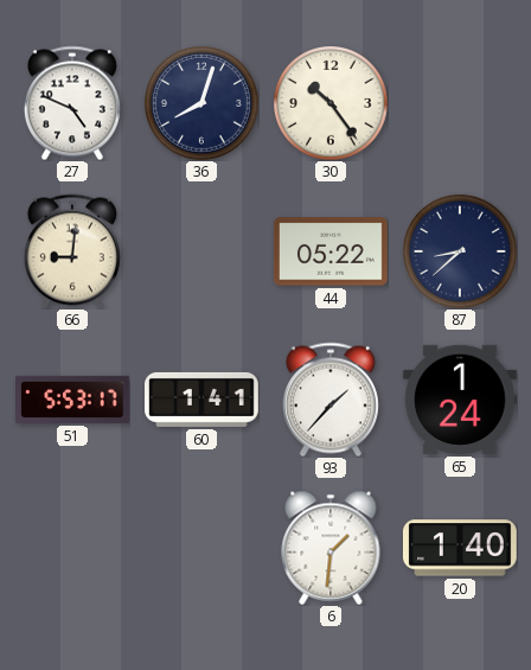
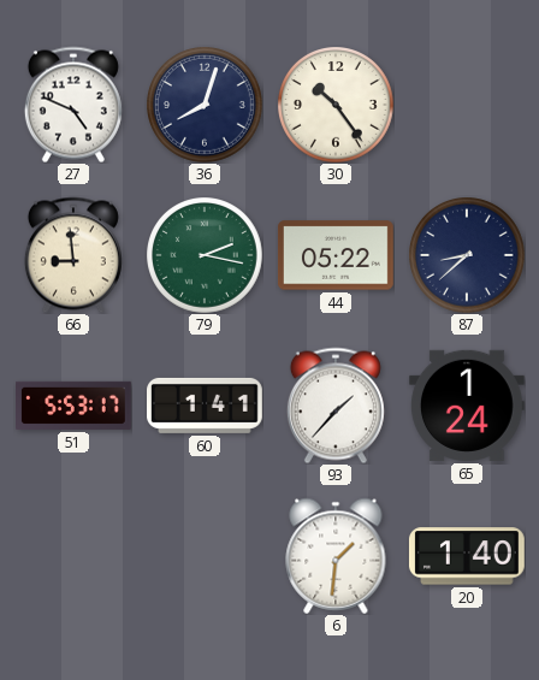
66: 9:01 -> 8:59 (73, 255)
79: none -> 2:17 (205, 255)
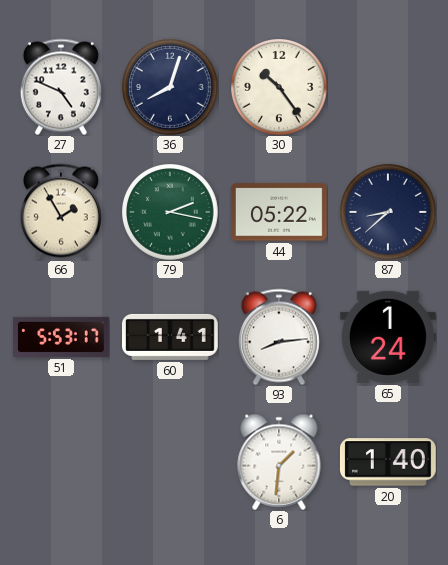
66: 8:59 -> 1:55 (61, 212)
93: 1:37 -> 8:14 (279, 337)
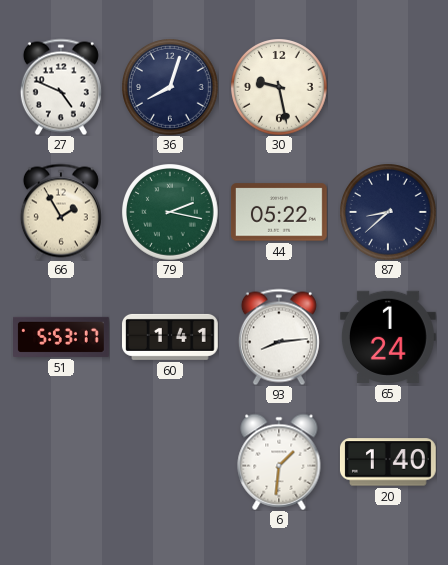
30: 10:24 -> 9:28 (279, 87)
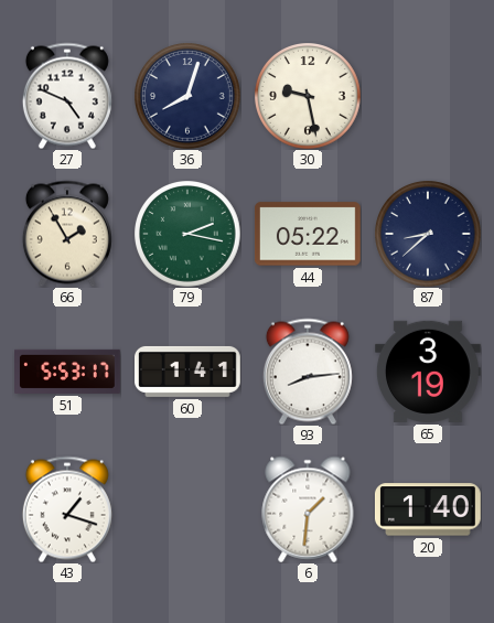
65: 1:24 -> 3:19 (428, 372)
43: none -> 1:18 (67, 509)
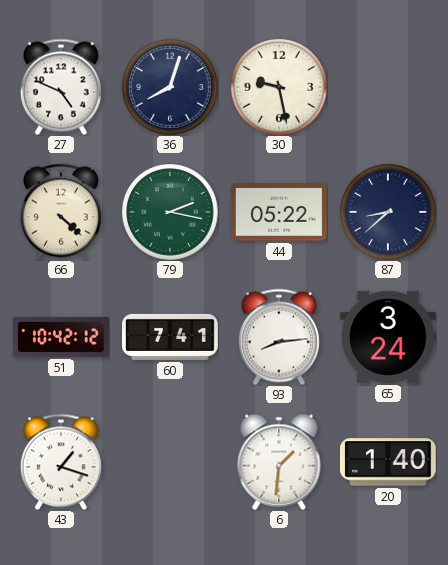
66: 1:55 -> 4:22 (61, 212)
51: 5:53 -> 10:42 (62, 337)
60: 1:41 -> 7:41 (171, 337)
65: 3:19 -> 3:24 (388, 337)
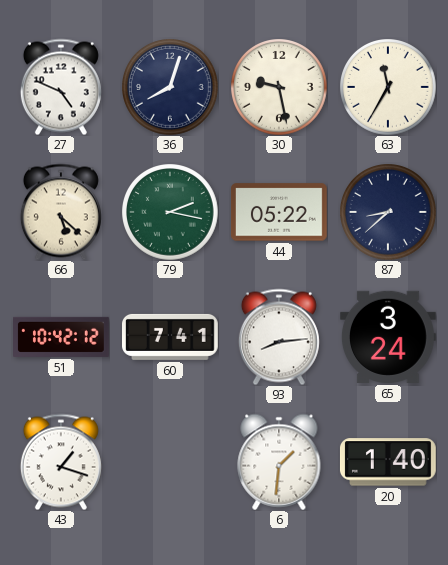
63: none -> 11:35 (388, 87)
66: 4:22 -> 5:22 (61, 212)
